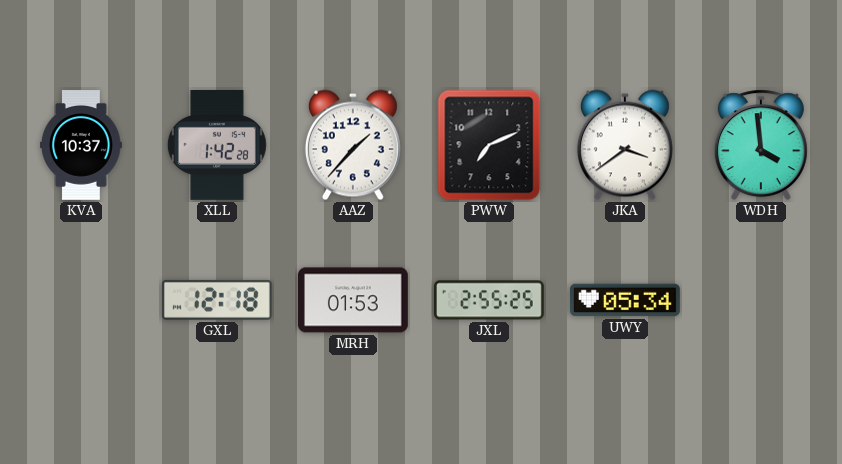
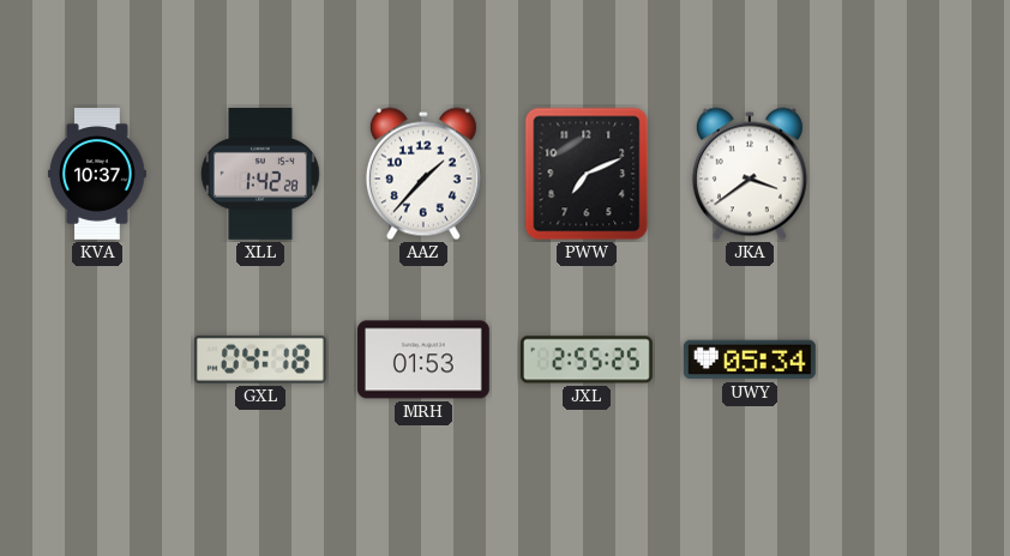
WDH: 3:59 -> none (761, 145)
GXL: 12:18 -> 04:18 (260, 359)
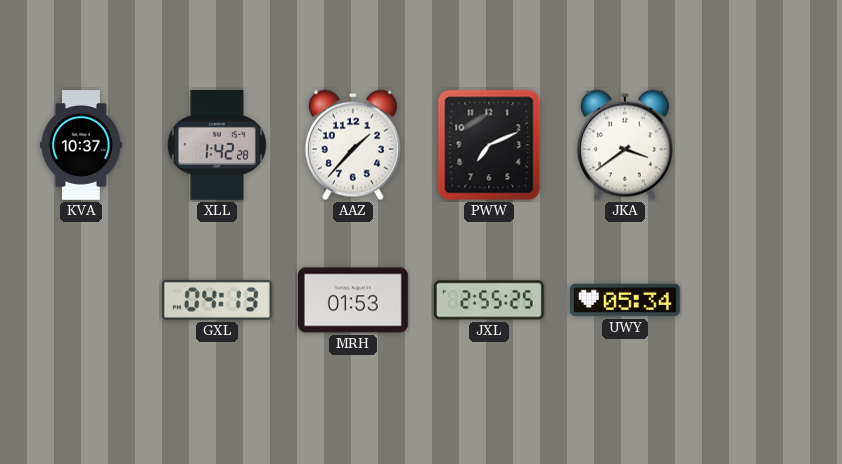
GXL: 04:18 -> 04:13 (217, 300)
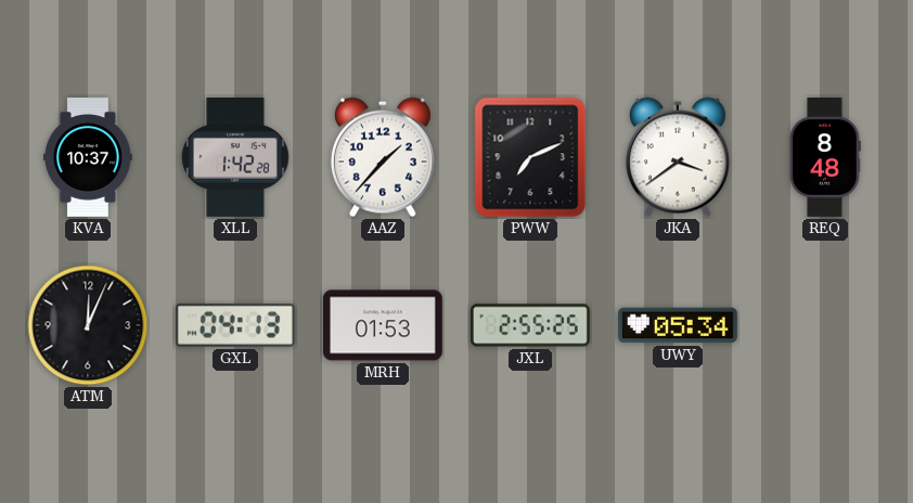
REQ: none -> 8:48 (826, 157)
ATM: none -> 12:04 (88, 325)
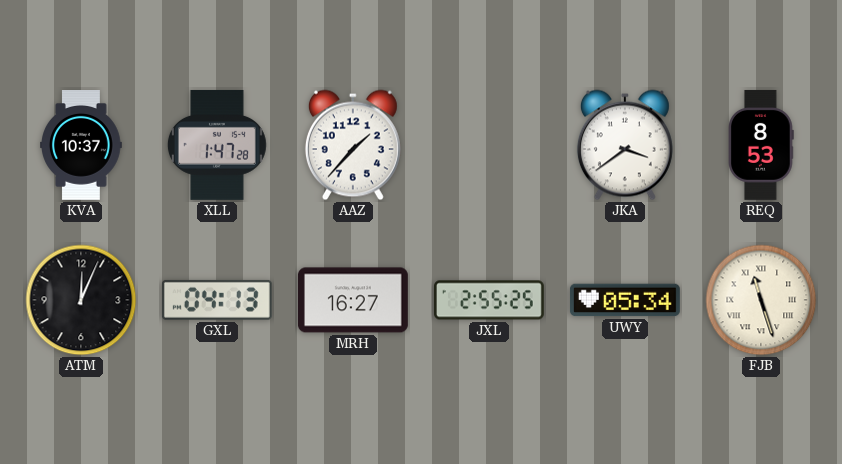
XLL: 1:42 -> 1:47 (217, 145)
PWW: 7:11 -> none (530, 157)
REQ: 8:48 -> 8:53 (762, 145)
MRH: 01:53 -> 16:27 (353, 300)
FJB: none -> 11:27 (761, 300)
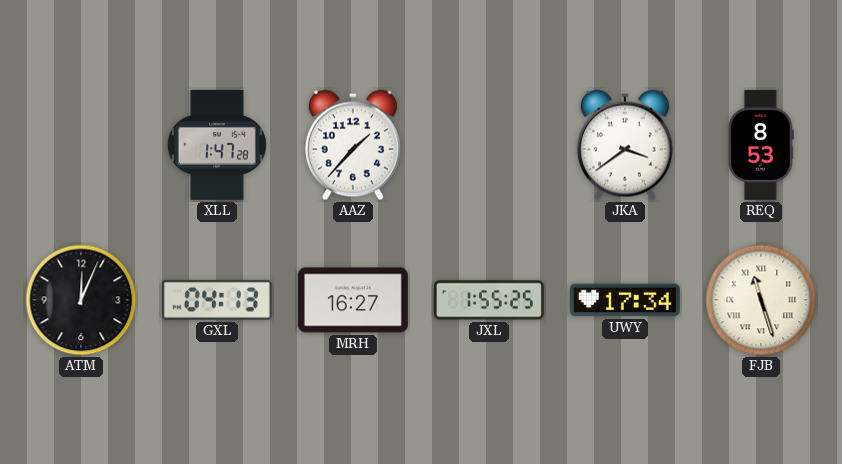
KVA: 10:37 -> none (82, 146)
JXL: 2:55 -> 1:55 (490, 300)
UWY: 05:34 -> 17:34 (625, 300)
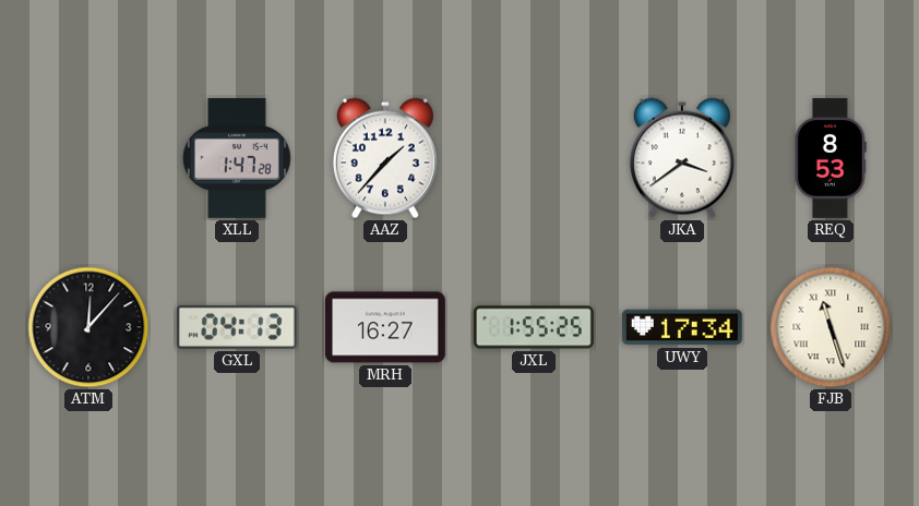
ATM: 12:04 -> 12:07 (88, 327)
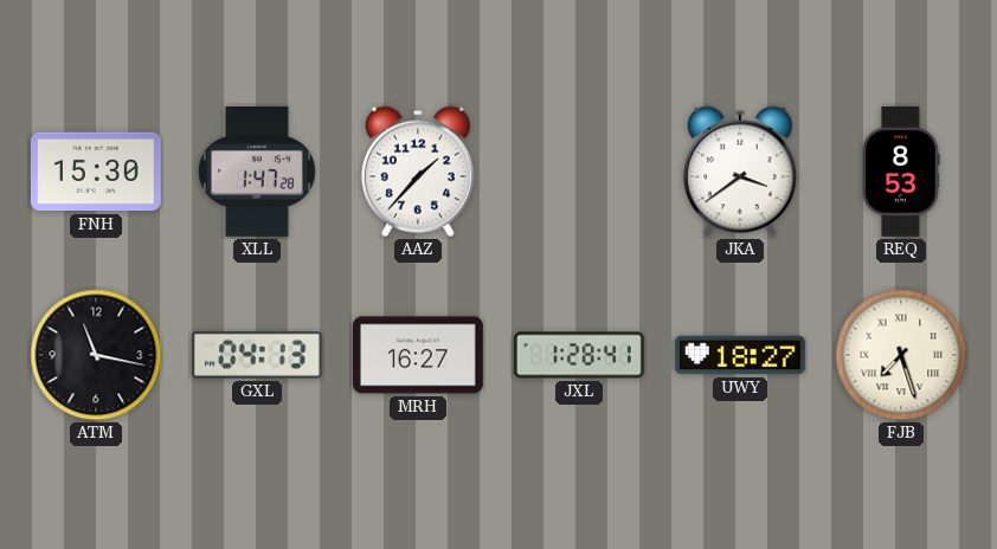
FNH: none -> 15:30 (96, 172)
ATM: 12:07 -> 11:17 (96, 355)
JXL: 1:55 -> 1:28 (580, 355)
UWY: 17:34 -> 18:27 (740, 355)
FJB: 11:27 -> 7:27 (901, 355)
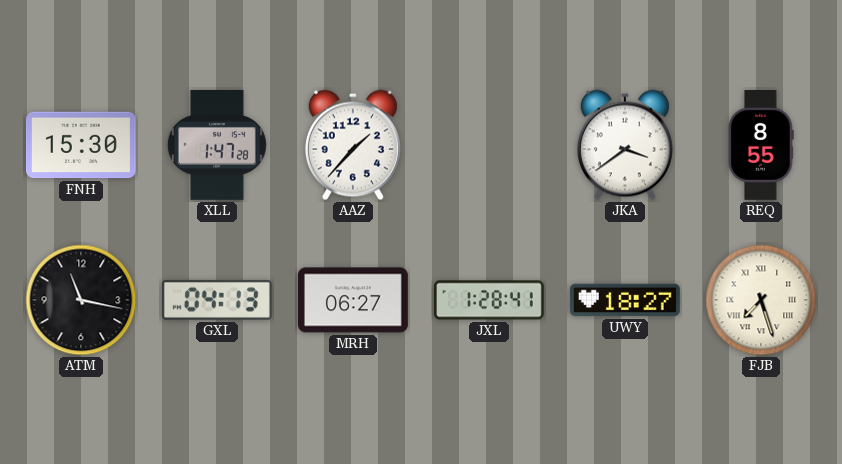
REQ: 8:53 -> 8:55 (762, 145)
MRH: 16:27 -> 06:27 (353, 300)
